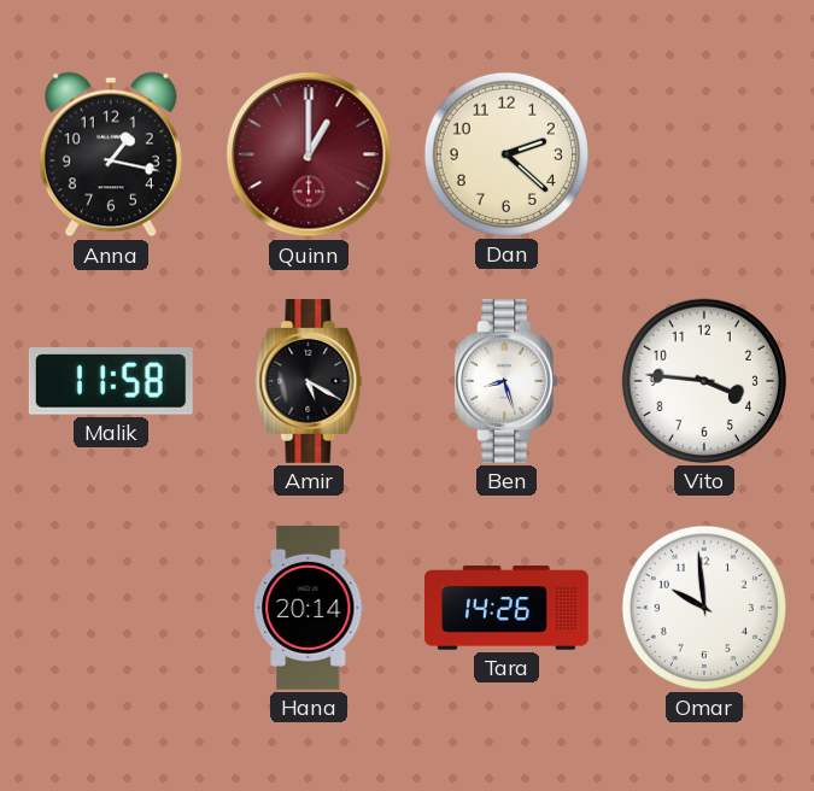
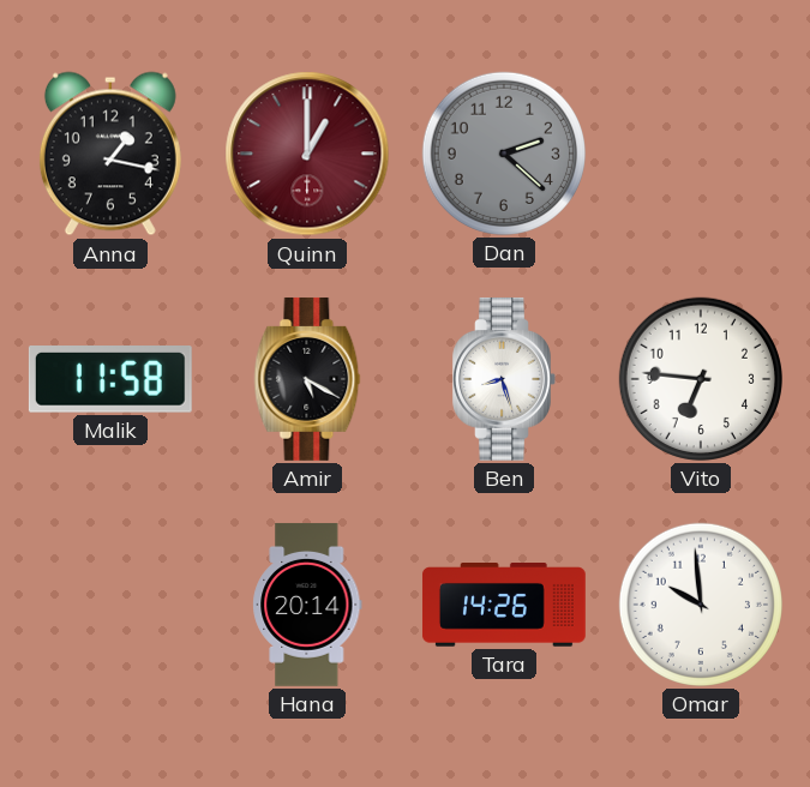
Dan dial: cream -> grey (504, 154)
Vito: 3:46 -> 6:46 (701, 379)
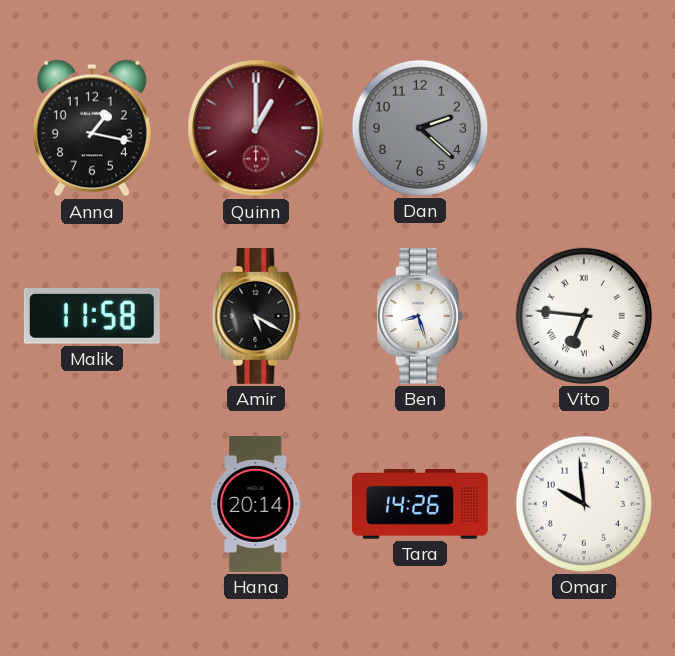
Vito numerals: Arabic -> Roman (584, 316)
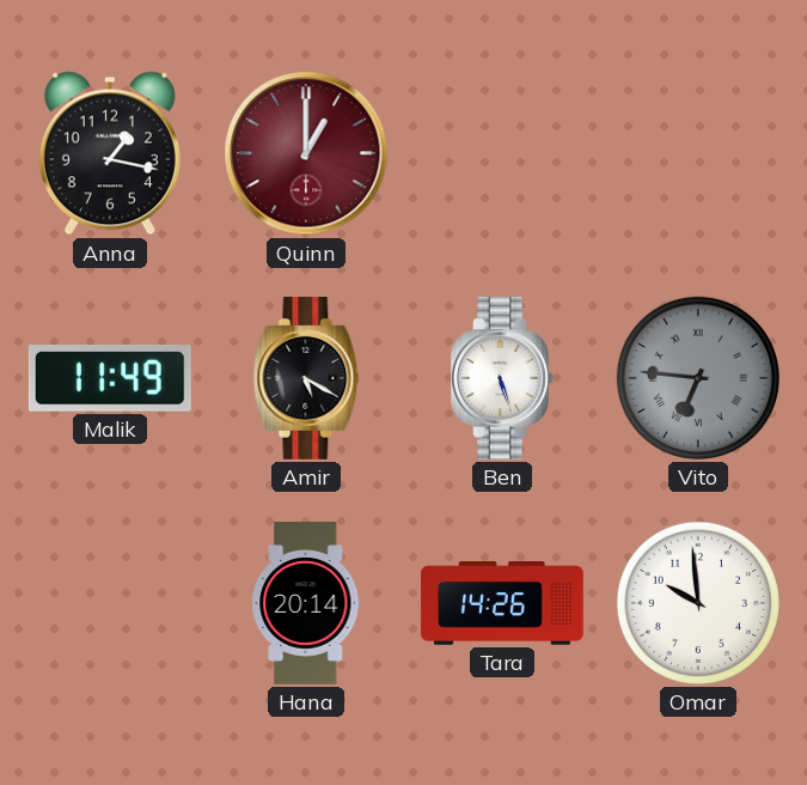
Dan: 2:22 -> none (420, 128)
Malik: 11:58 -> 11:49 (110, 379)
Ben: 8:27 -> 5:27 (502, 378)
Vito dial: white -> grey (698, 378)
